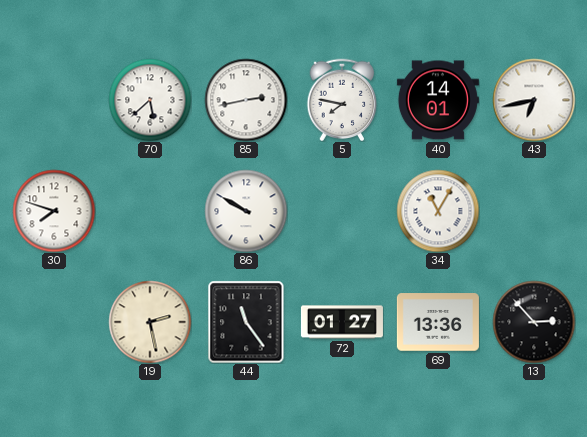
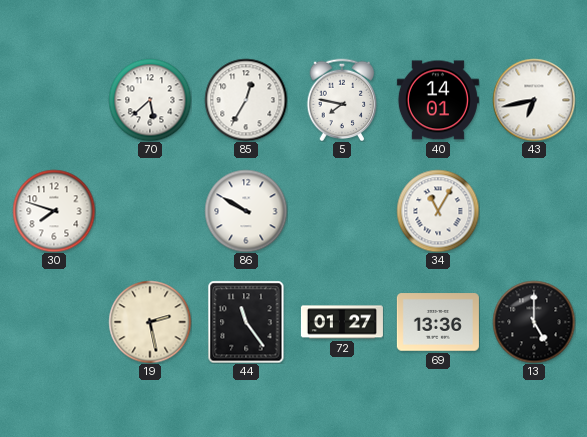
85: 2:43 -> 12:35 (246, 100)
13: 2:53 -> 5:00 (534, 322)
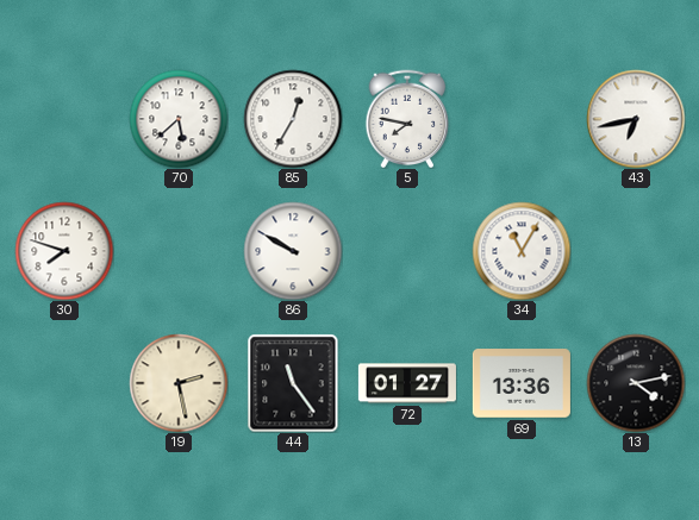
40: 14:01 -> none (438, 100)
13: 5:00 -> 4:13 (636, 383)
